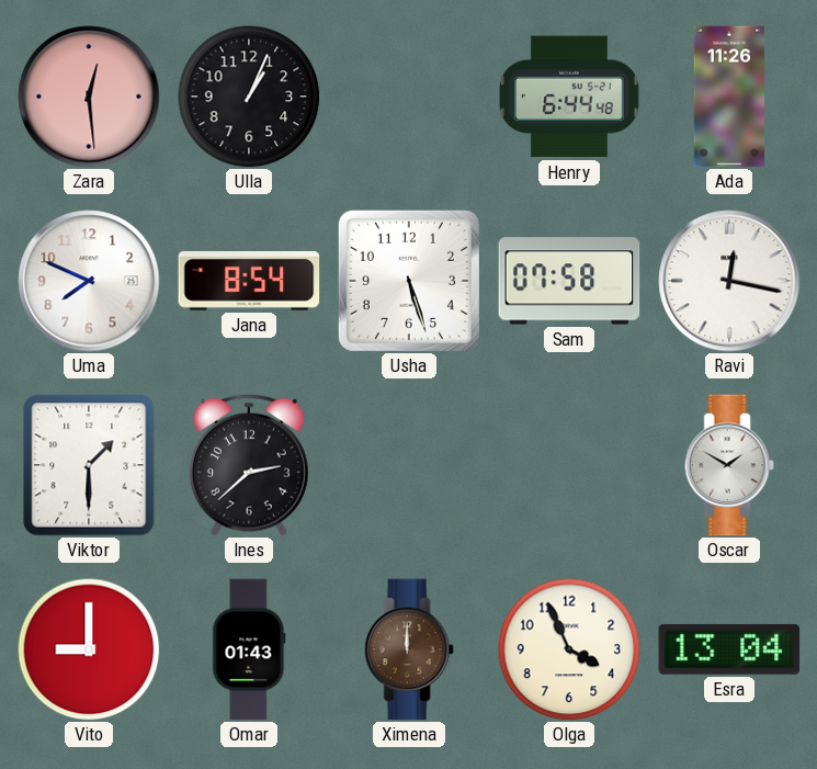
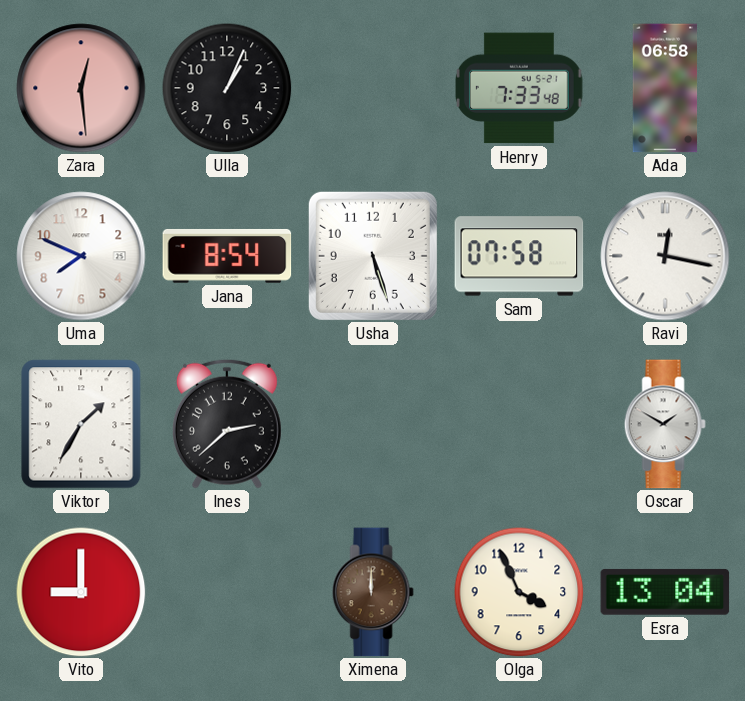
Henry: 6:44 -> 7:33 (519, 88)
Ada: 11:26 -> 06:58 (665, 88)
Viktor: 1:30 -> 1:35 (81, 424)
Omar: 01:43 -> none (249, 649)
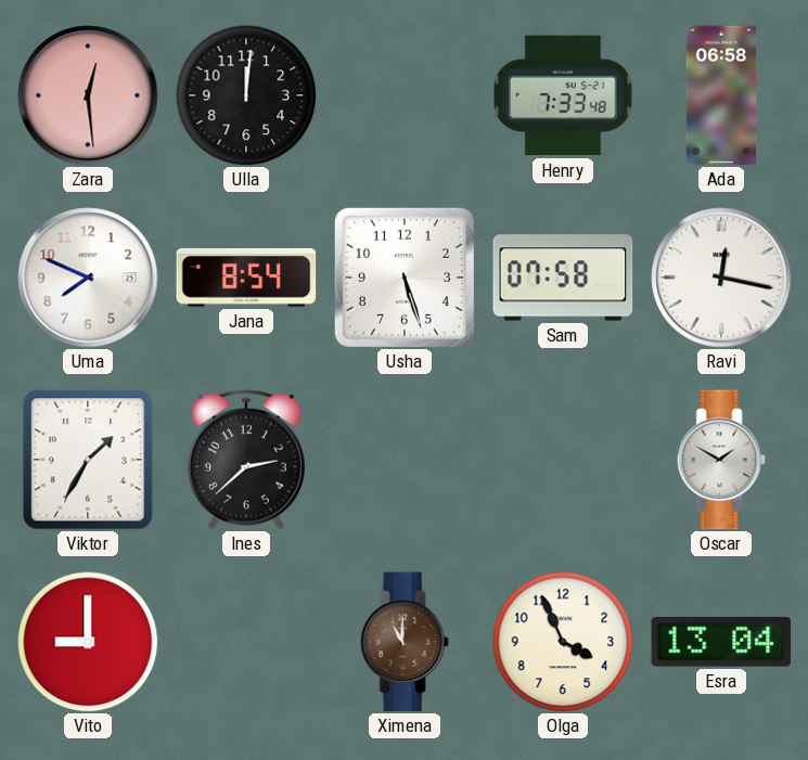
Ulla: 1:04 -> 12:01 (246, 95)
Ximena: 12:00 -> 11:00 (405, 642)
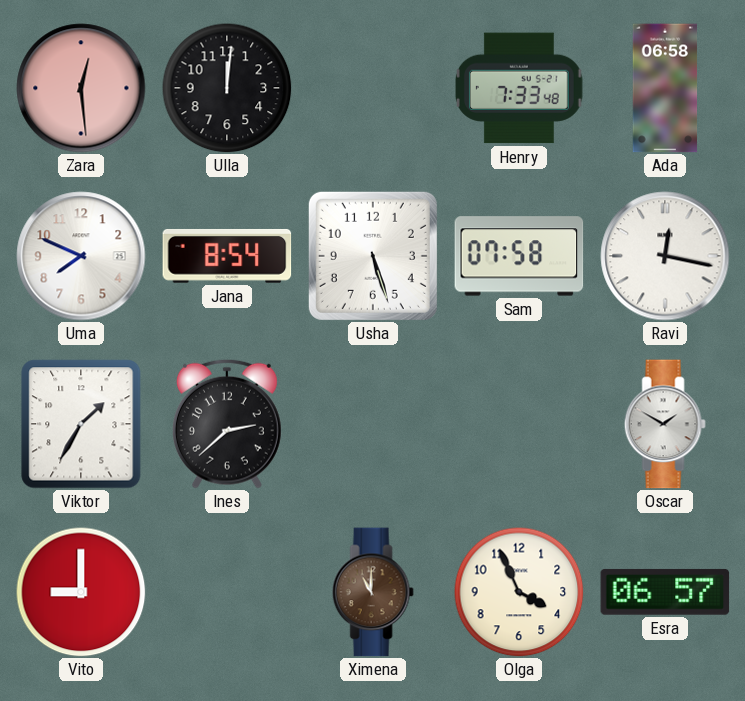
Esra: 13:04 -> 06:57 (665, 592)
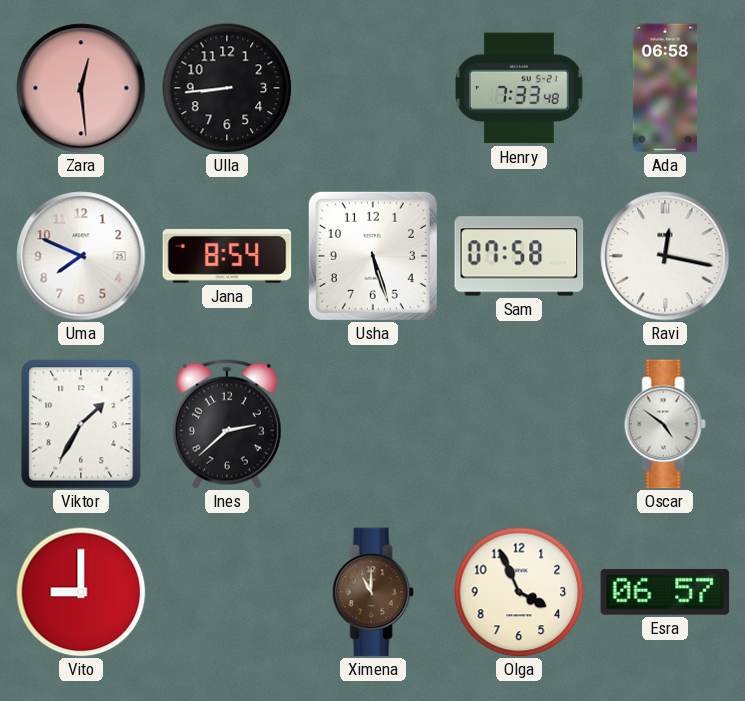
Ulla: 12:01 -> 8:44 (227, 88)
Oscar: 1:50 -> 4:51 (665, 424)
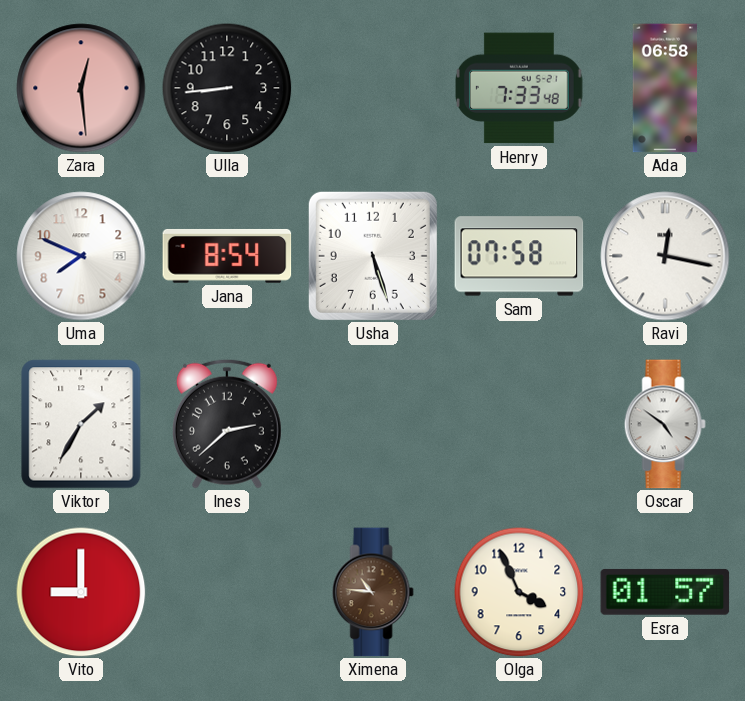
Ximena: 11:00 -> 10:46 (373, 592)
Esra: 06:57 -> 01:57 (665, 592)
